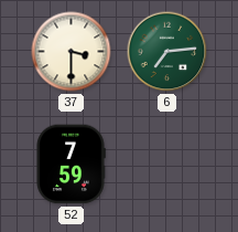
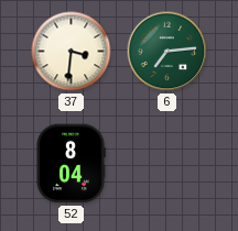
37: 3:30 -> 3:31 (72, 52)
52: 7:59 -> 8:04 (71, 164)
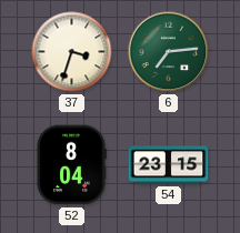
37: 3:31 -> 3:33 (72, 52)
54: none -> 23:15 (169, 165)
